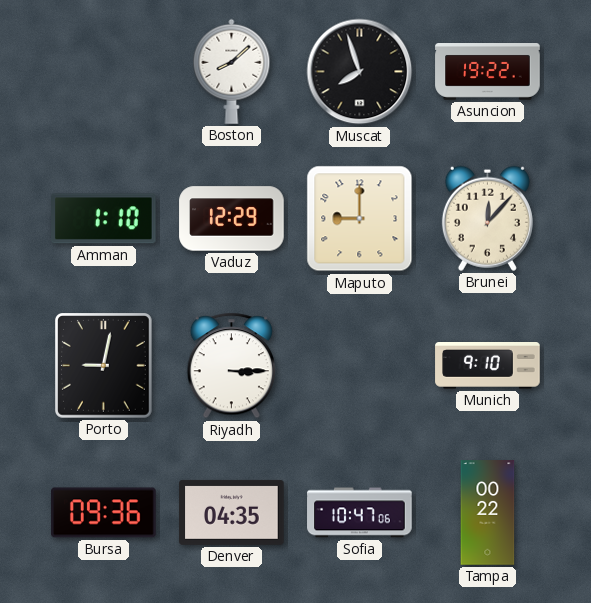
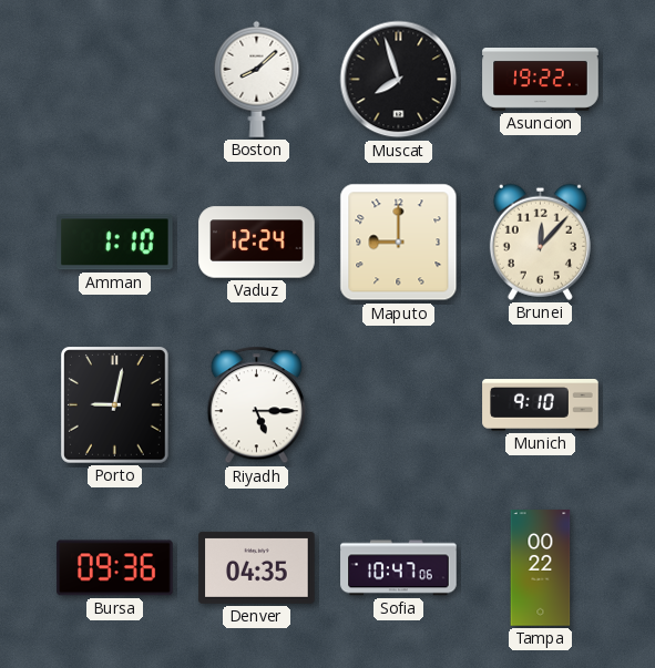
Vaduz: 12:29 -> 12:24 (257, 243)
Riyadh: 3:15 -> 5:15 (256, 405)
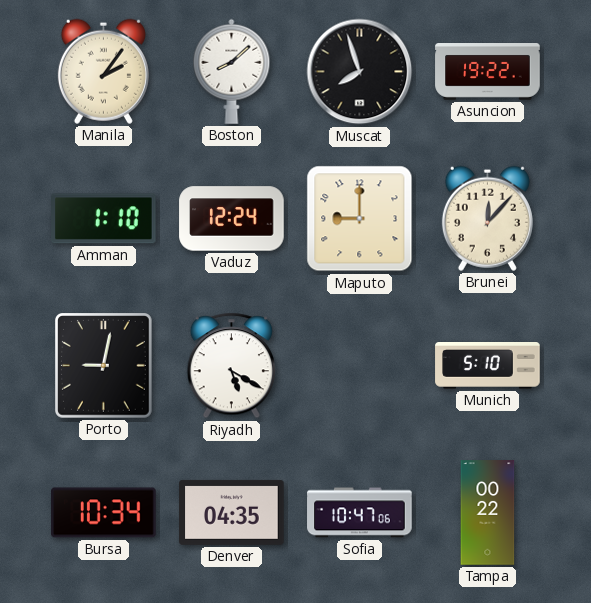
Manila: none -> 2:06 (103, 71)
Riyadh: 5:15 -> 5:20 (231, 366)
Munich: 9:10 -> 5:10 (488, 366)
Bursa: 09:36 -> 10:34 (104, 513)
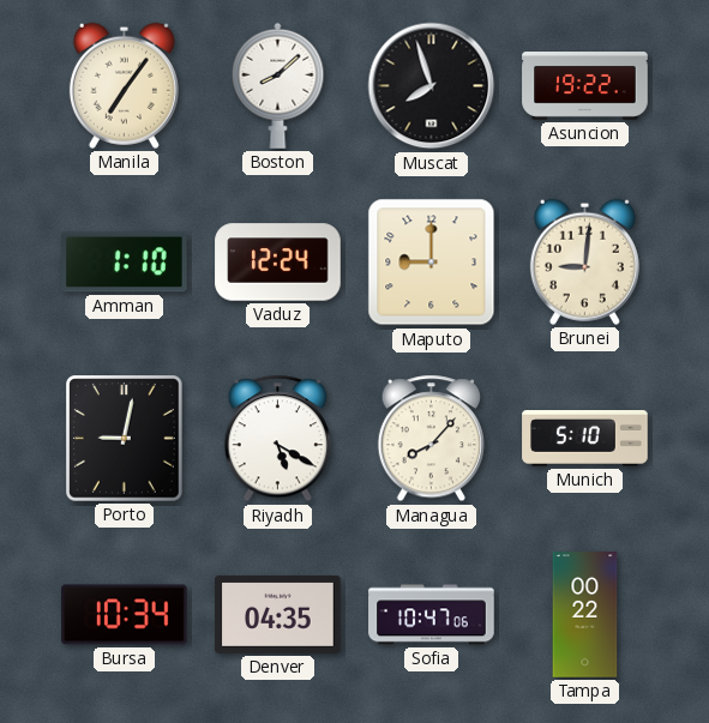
Manila: 2:06 -> 7:06 (124, 85)
Brunei: 12:07 -> 9:01 (584, 261)
Managua: none -> 8:07 (431, 439)
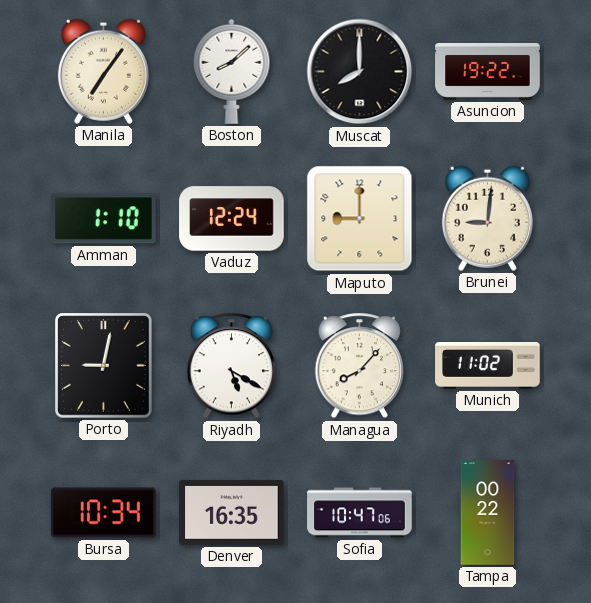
Muscat: 7:57 -> 8:00 (360, 72)
Munich: 5:10 -> 11:02 (488, 366)
Denver: 04:35 -> 16:35 (232, 512)
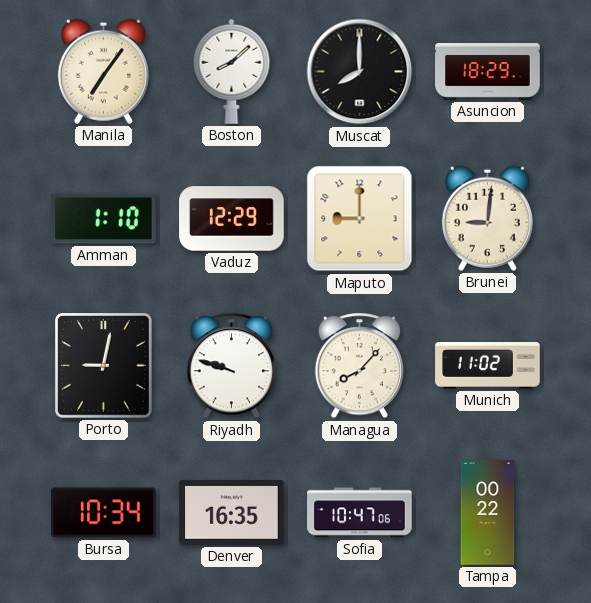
Asuncion: 19:22 -> 18:29 (488, 72)
Vaduz: 12:24 -> 12:29 (232, 219)
Riyadh: 5:20 -> 9:48 (231, 366)
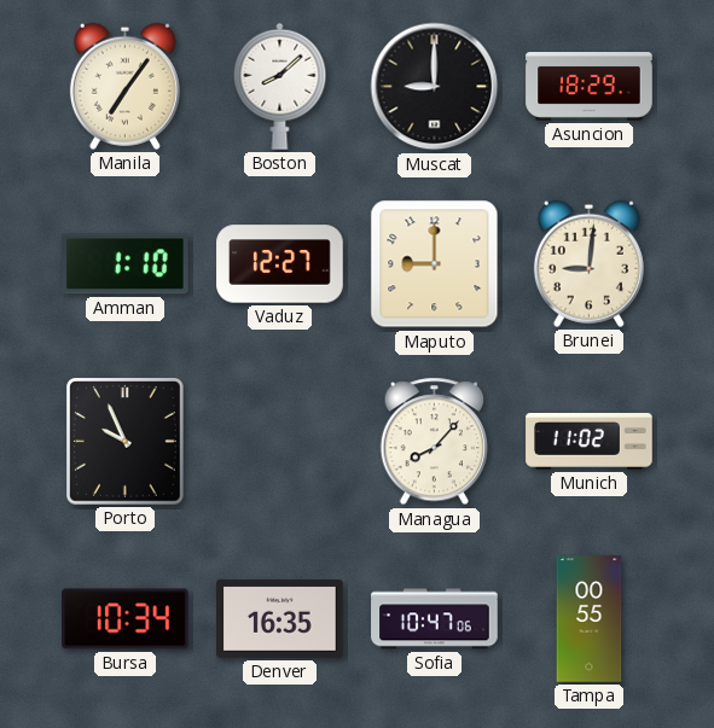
Muscat: 8:00 -> 9:00 (435, 87)
Vaduz: 12:29 -> 12:27 (280, 264)
Porto: 9:02 -> 9:56 (126, 442)
Riyadh: 9:48 -> none (231, 366)
Tampa: 00:22 -> 00:55 (590, 619)
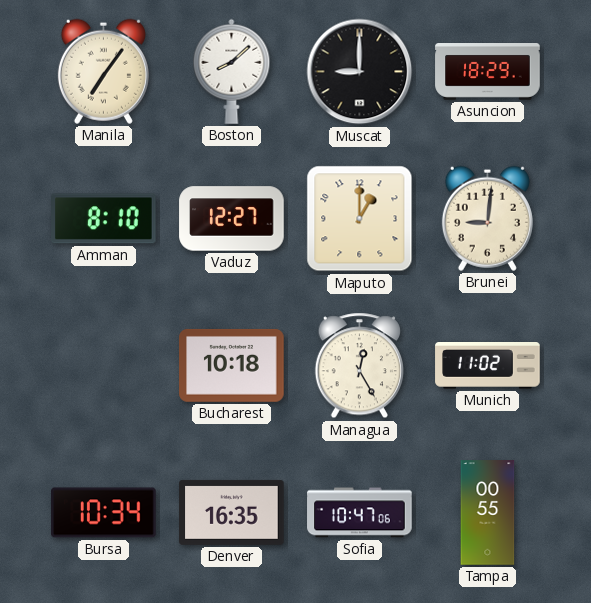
Amman: 1:10 -> 8:10 (104, 219)
Maputo: 9:00 -> 1:00 (360, 219)
Porto: 9:56 -> none (126, 442)
Bucharest: none -> 10:18 (232, 365)
Managua: 8:07 -> 12:25 (359, 366)
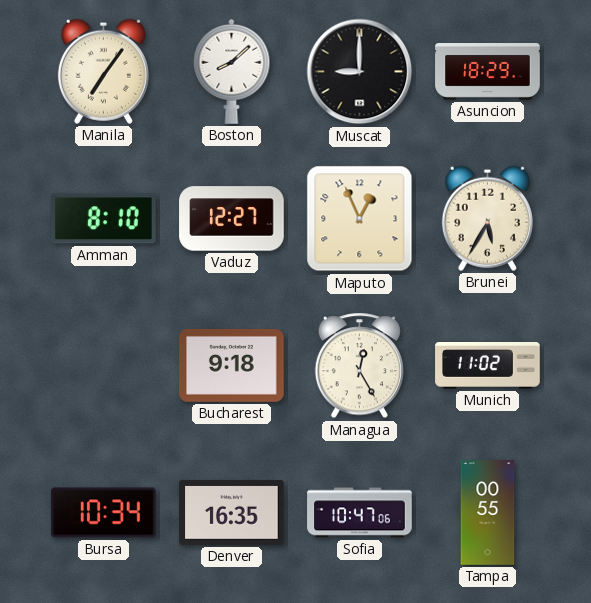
Maputo: 1:00 -> 12:56 (360, 219)
Brunei: 9:01 -> 5:35 (487, 218)
Bucharest: 10:18 -> 9:18 (232, 365)
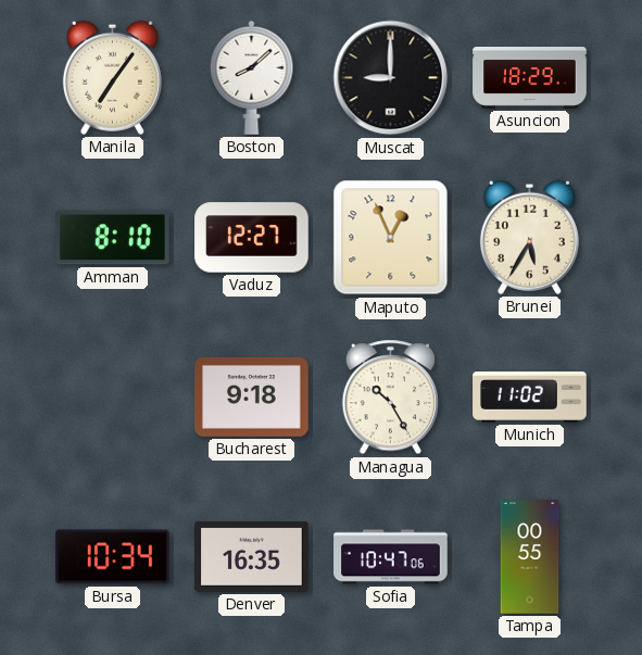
Managua: 12:25 -> 10:25 (390, 398)
